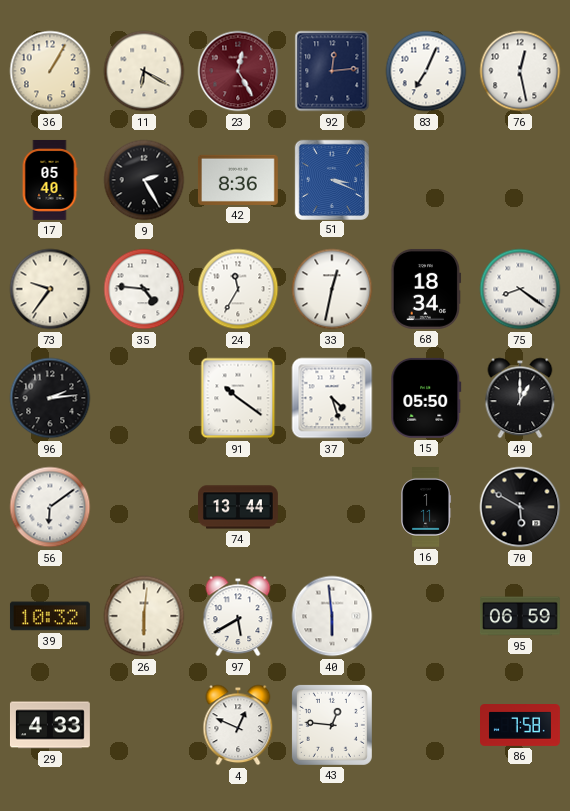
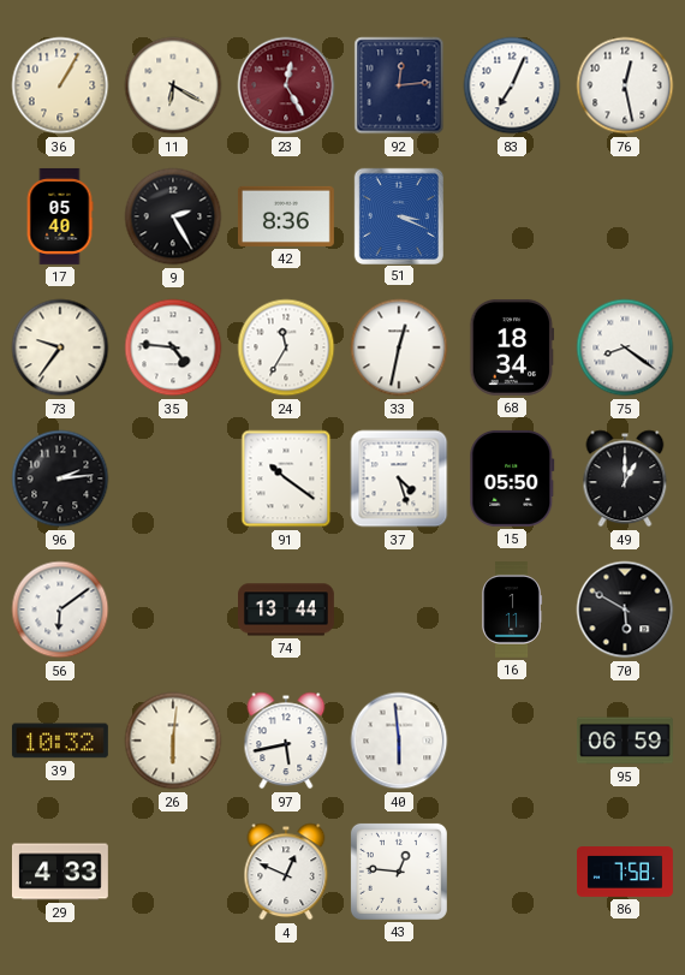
97: 5:40 -> 5:43 (286, 741)
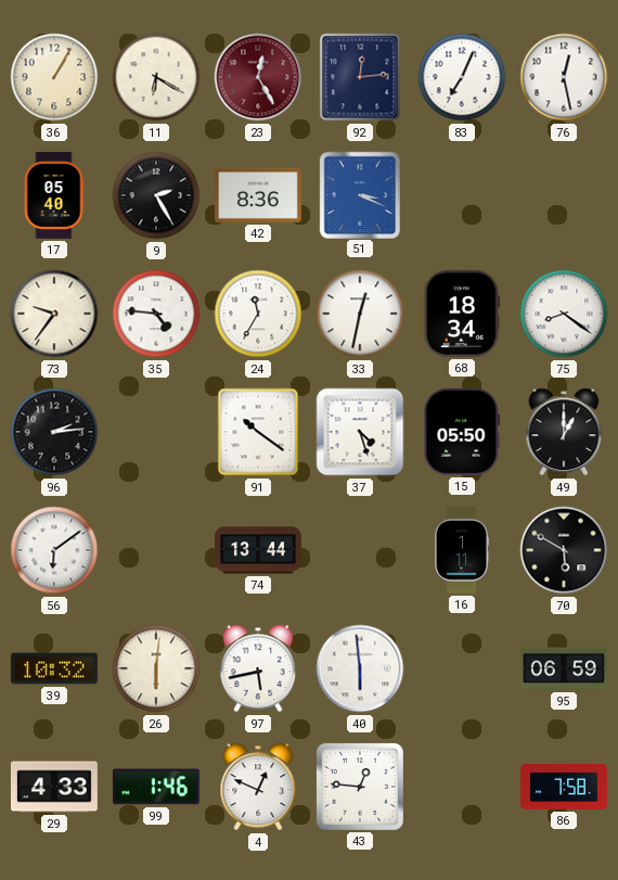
99: none -> 1:46 (156, 787)
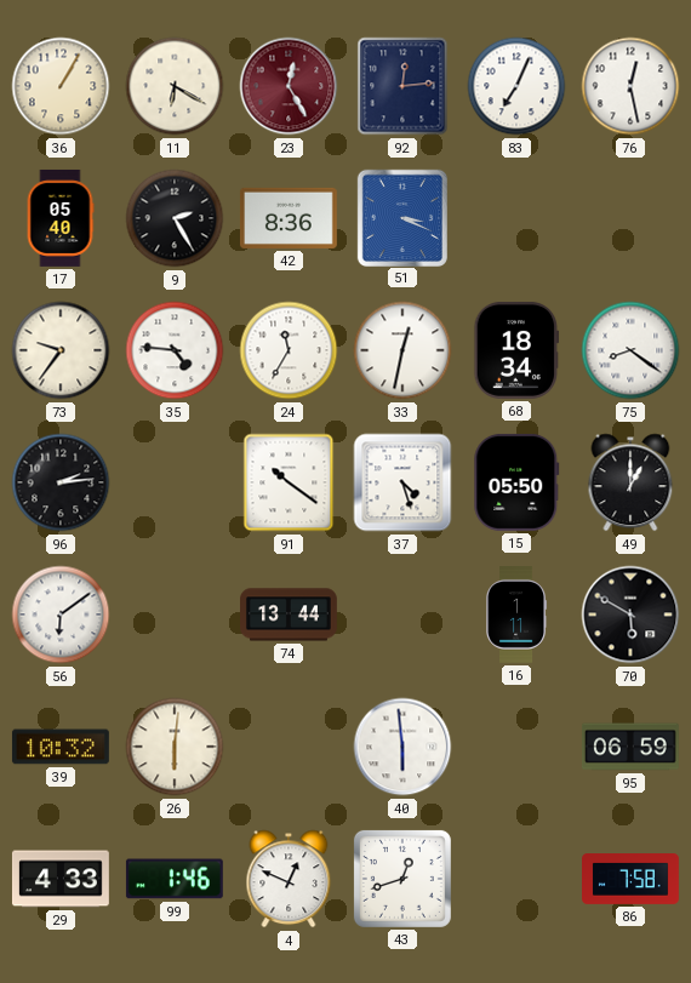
97: 5:43 -> none (258, 668)
43: 12:46 -> 12:42 (402, 879)
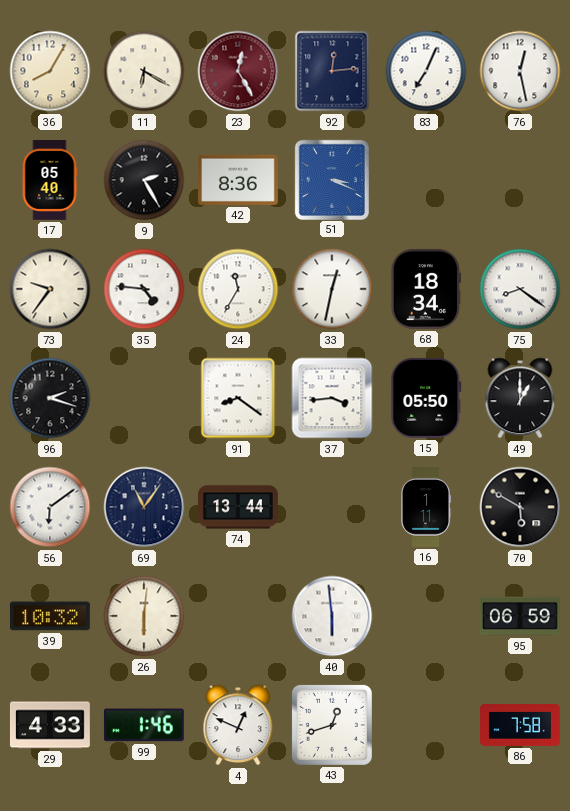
36: 1:05 -> 8:05 (50, 71)
96: 2:14 -> 2:18 (50, 398)
91: 10:21 -> 8:21 (238, 398)
37: 4:27 -> 3:44 (332, 398)
69: none -> 11:06 (144, 507)
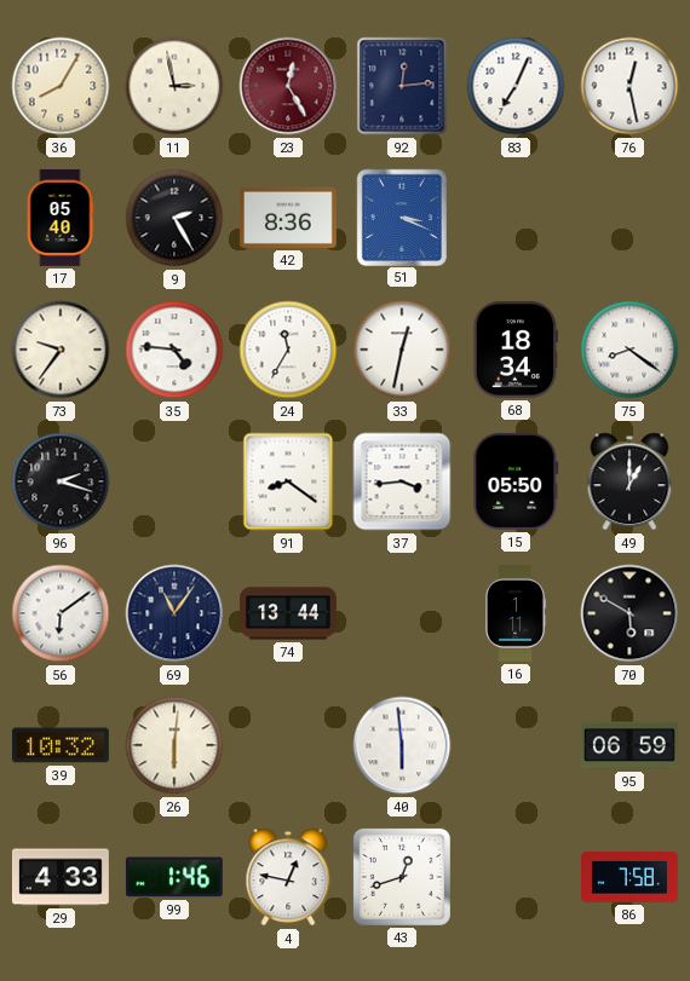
11: 6:20 -> 2:58 (174, 86)
4: 12:49 -> 12:47 (288, 877)
